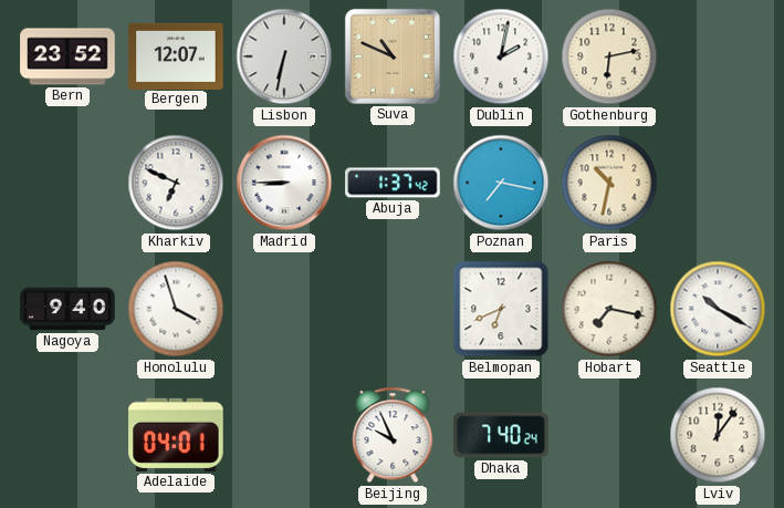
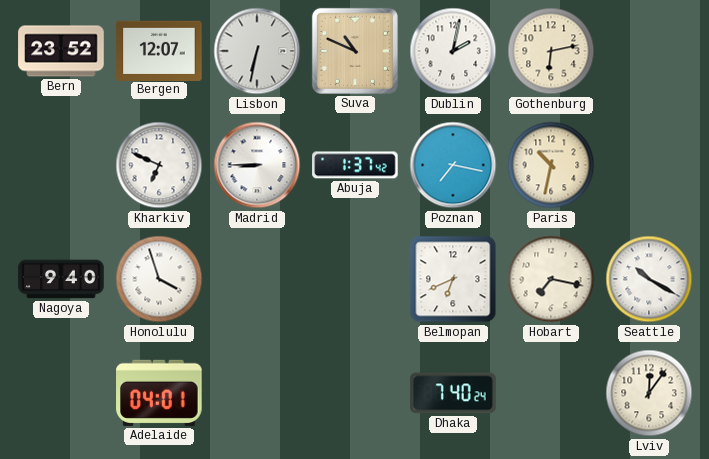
Beijing: 9:56 -> none (393, 435)
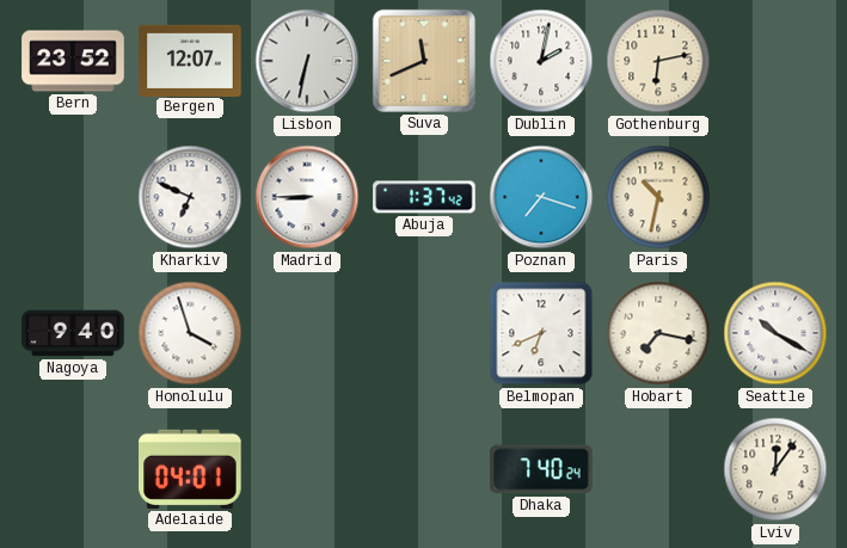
Suva: 10:49 -> 11:41 (424, 61)
Poznan: 7:17 -> 7:18 (541, 197)
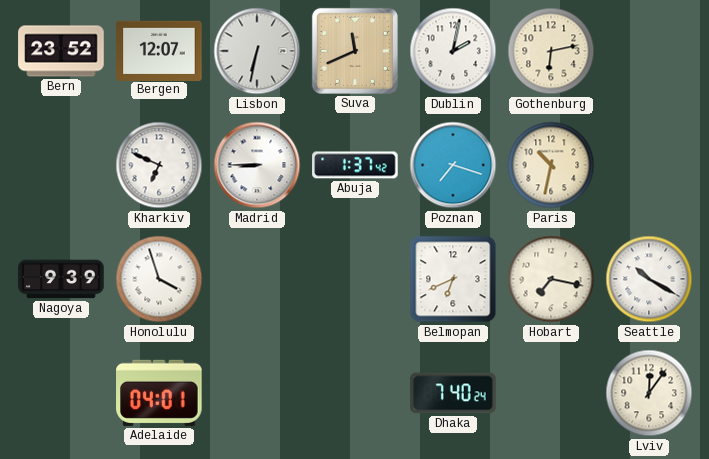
Nagoya: 9:40 -> 9:39 (61, 279)
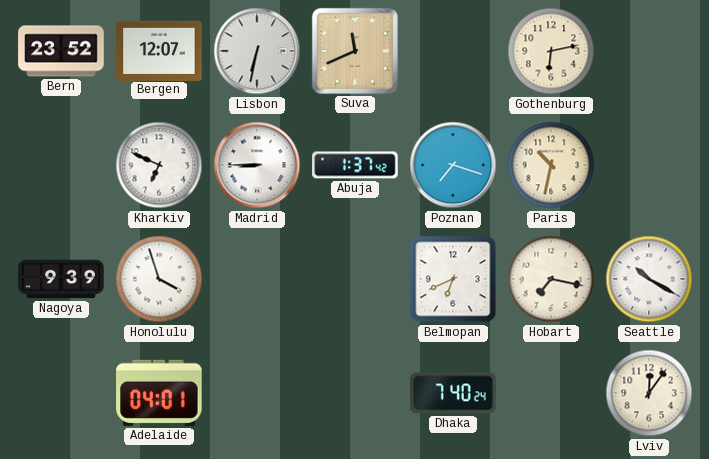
Dublin: 2:02 -> none (453, 51)
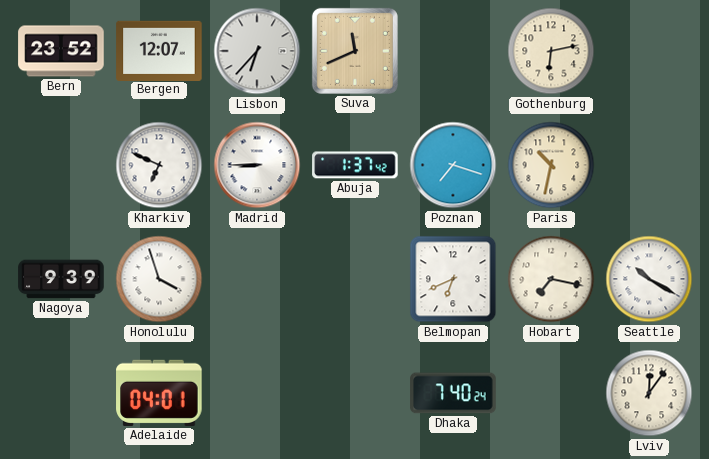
Lisbon: 6:32 -> 6:37 (257, 51)
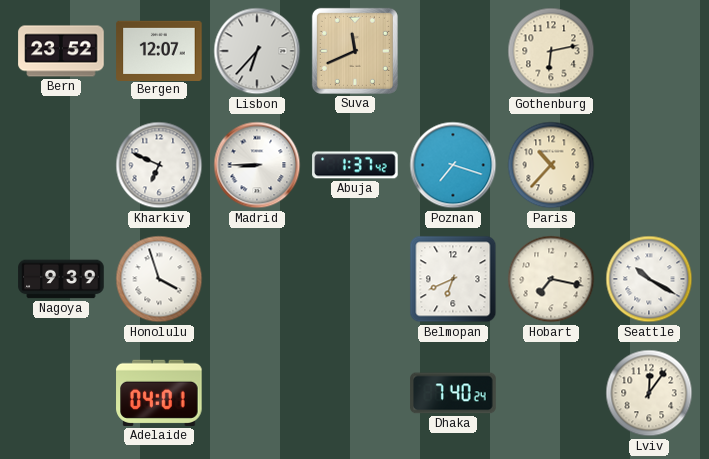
Paris: 10:32 -> 10:37 (551, 165)
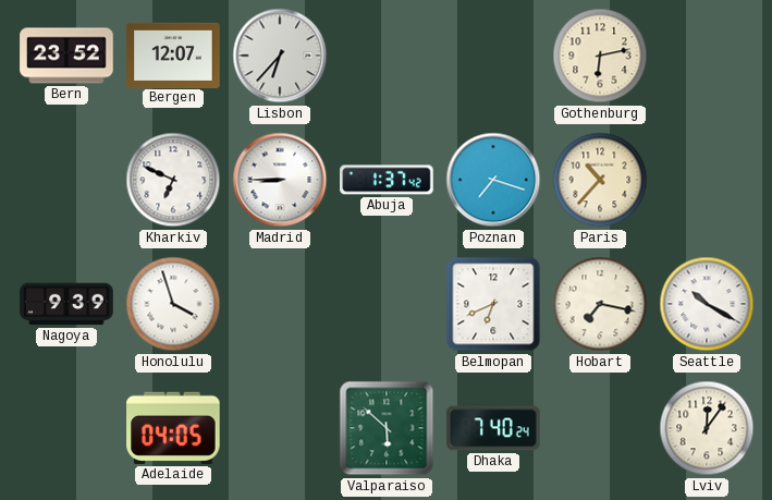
Suva: 11:41 -> none (355, 51)
Adelaide: 04:01 -> 04:05 (173, 428)
Valparaiso: none -> 5:52 (387, 428)
